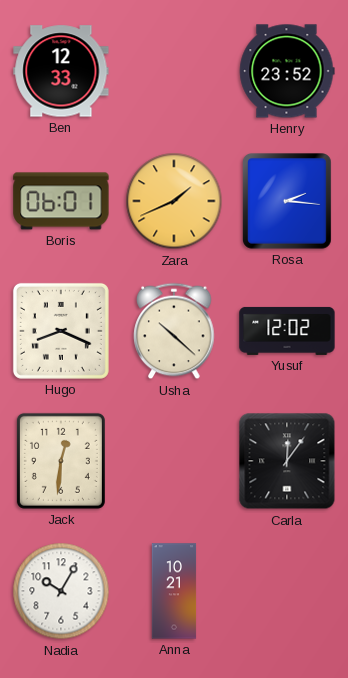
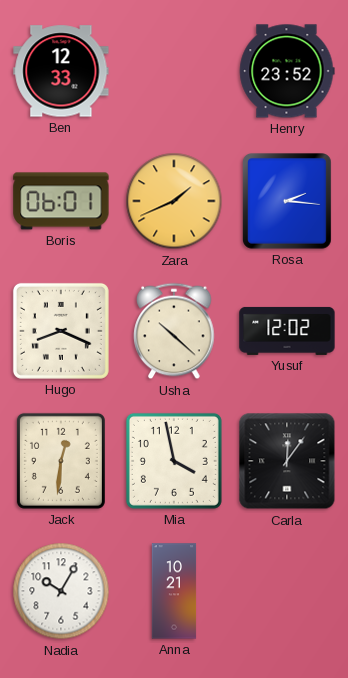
Mia: none -> 3:58 (174, 461)
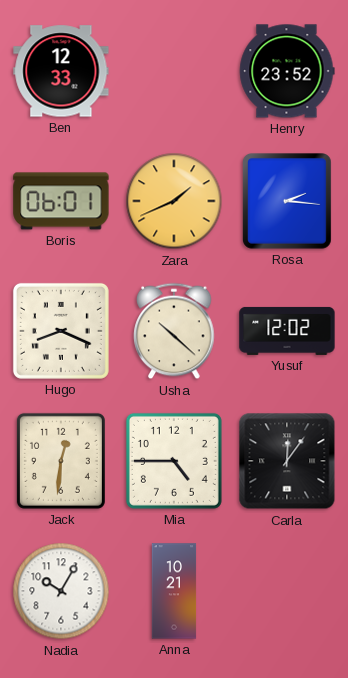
Mia: 3:58 -> 4:45 (174, 461)
